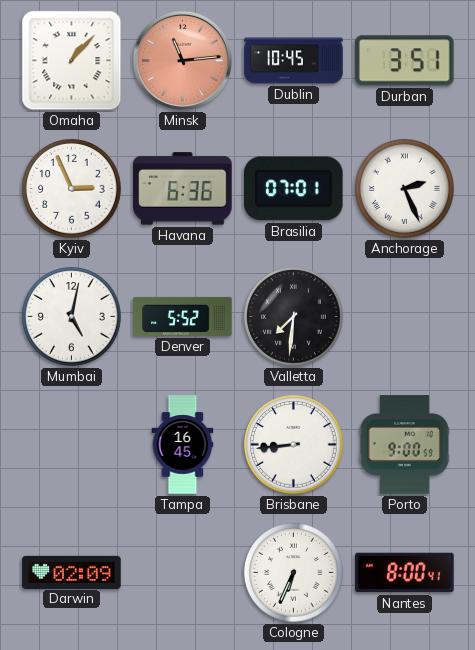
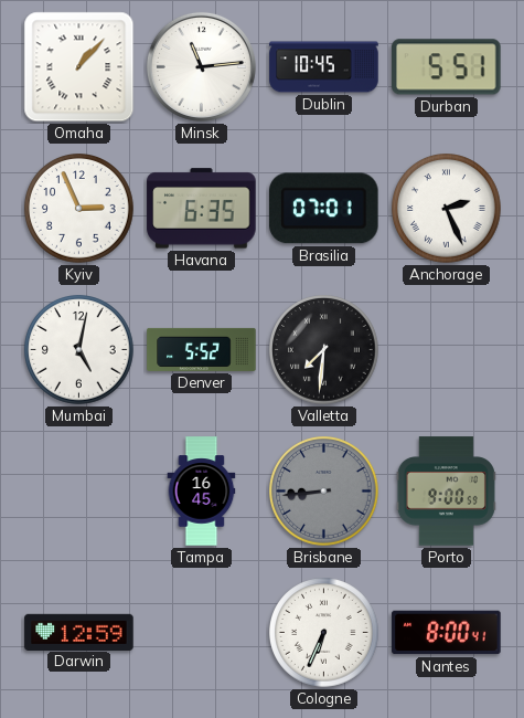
Minsk dial: salmon -> white (201, 66)
Durban: 3:51 -> 5:51 (447, 67)
Havana: 6:36 -> 6:35 (202, 209)
Brisbane dial: white -> grey (324, 492)
Darwin: 02:09 -> 12:59 (79, 632)
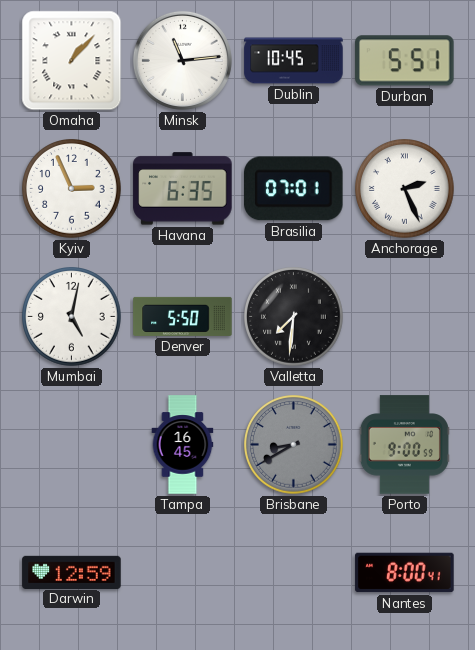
Denver: 5:52 -> 5:50 (183, 316)
Brisbane: 8:44 -> 8:40 (294, 445)
Cologne: 6:34 -> none (324, 633)
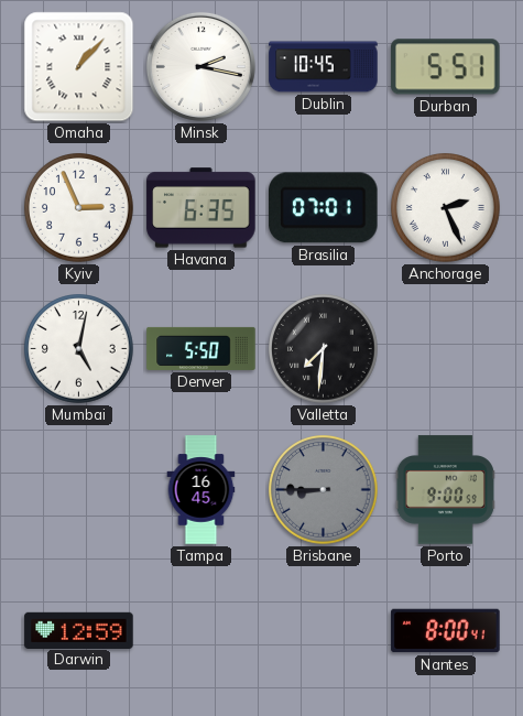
Minsk: 11:14 -> 2:17 (200, 66)
Brisbane: 8:40 -> 8:45 (324, 490)
